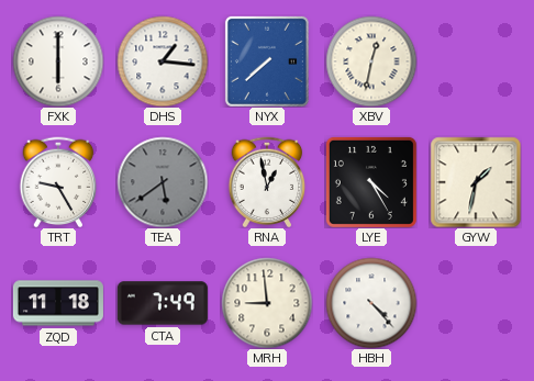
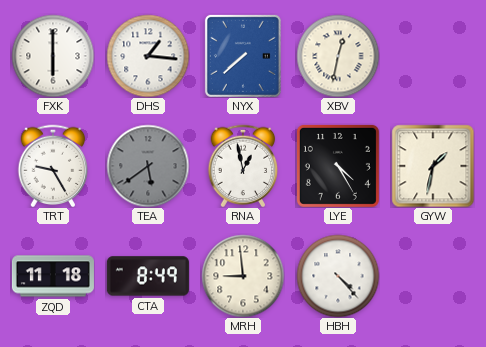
CTA: 7:49 -> 8:49 (148, 276)
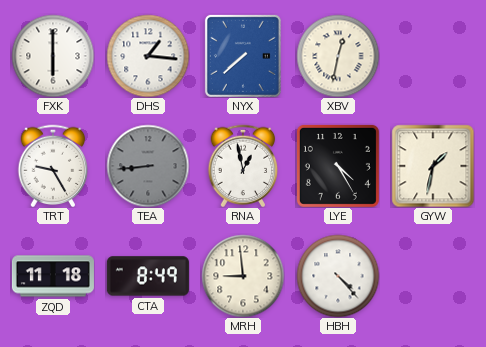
TEA: 5:39 -> 8:44 (148, 166)
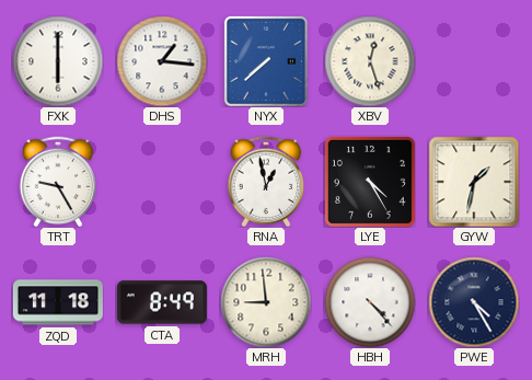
XBV: 12:32 -> 12:27 (370, 61)
TEA: 8:44 -> none (148, 166)
PWE: none -> 4:25 (474, 302)
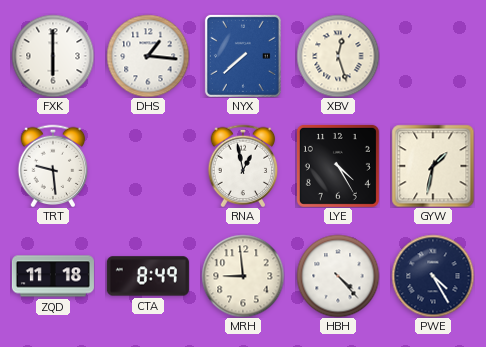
TRT: 9:25 -> 9:29 (53, 166)
